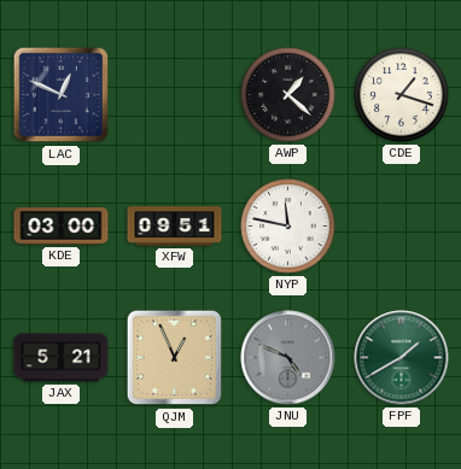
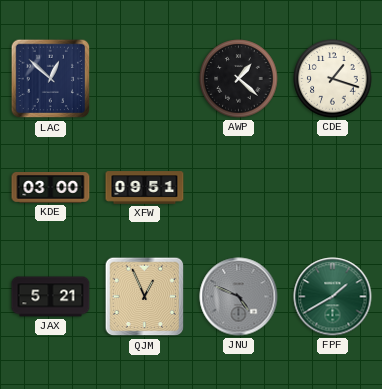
LAC: 12:49 -> 12:52 (51, 79)
NYP: 11:47 -> none (288, 227)
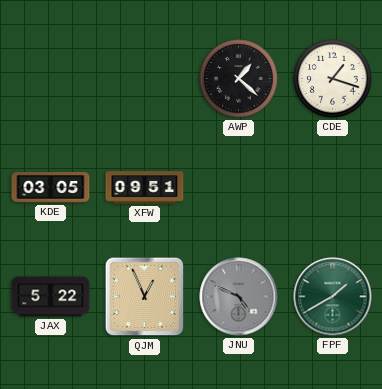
LAC: 12:52 -> none (51, 79)
KDE: 03:00 -> 03:05 (51, 188)
JAX: 5:21 -> 5:22 (51, 297)
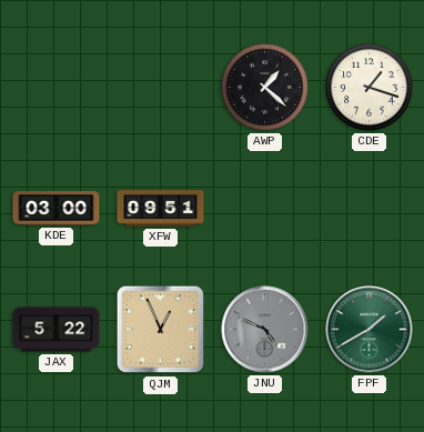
KDE: 03:05 -> 03:00 (57, 209)
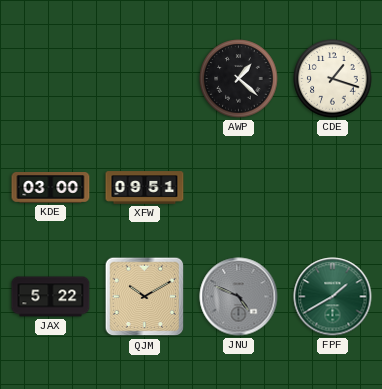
QJM: 12:56 -> 10:10 (145, 297)
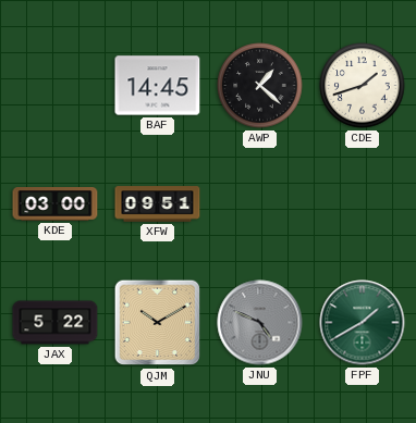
BAF: none -> 14:45 (158, 86)
CDE: 1:18 -> 1:42 (363, 86)
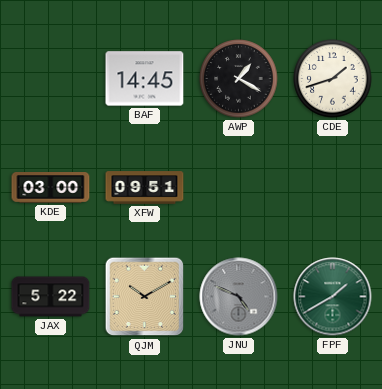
AWP: 1:22 -> 1:20 (239, 79)
